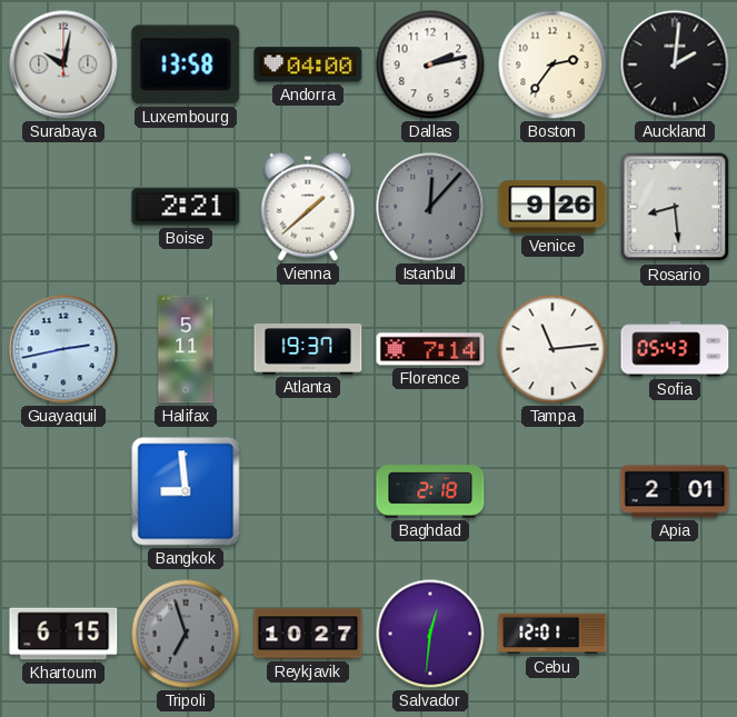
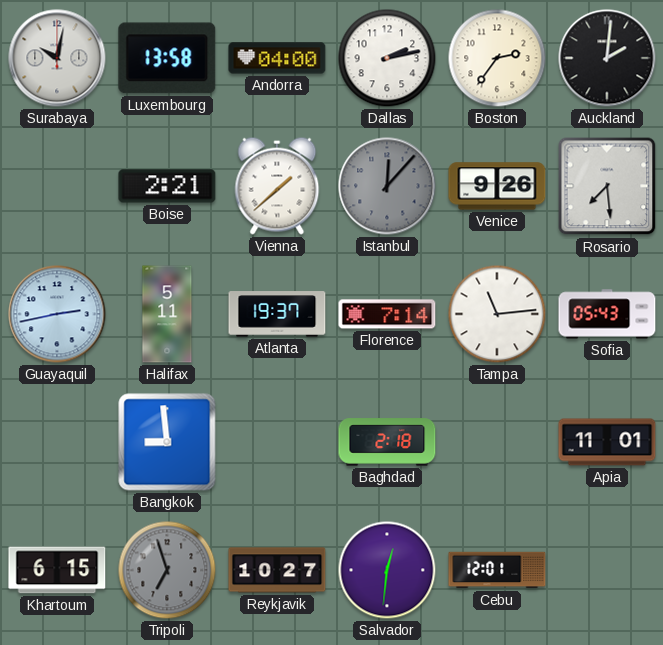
Rosario: 8:29 -> 7:29 (607, 186)
Apia: 2:01 -> 11:01 (607, 442)
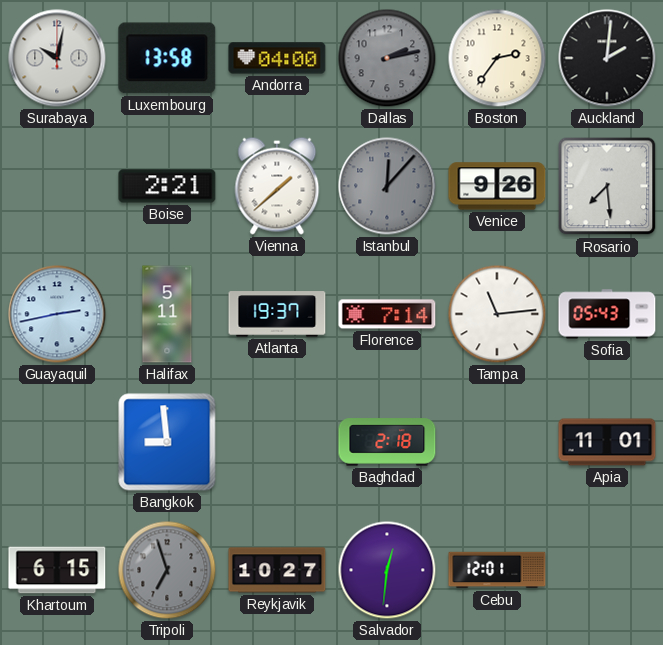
Dallas dial: white -> grey (387, 58)
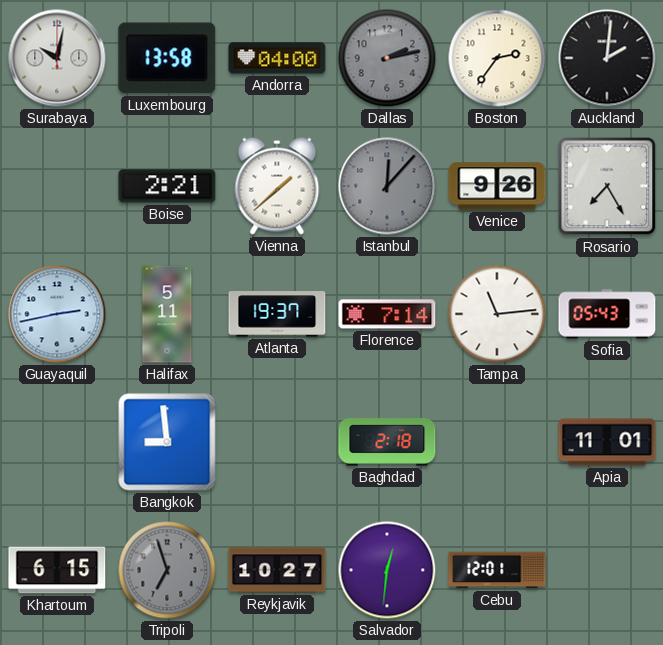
Rosario: 7:29 -> 7:25 (607, 186)
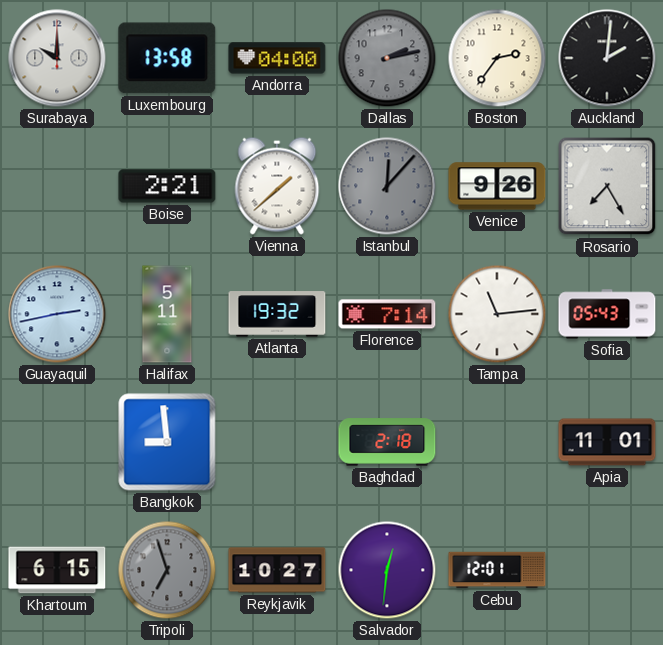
Surabaya: 10:02 -> 10:00 (57, 58)
Atlanta: 19:37 -> 19:32 (277, 314)
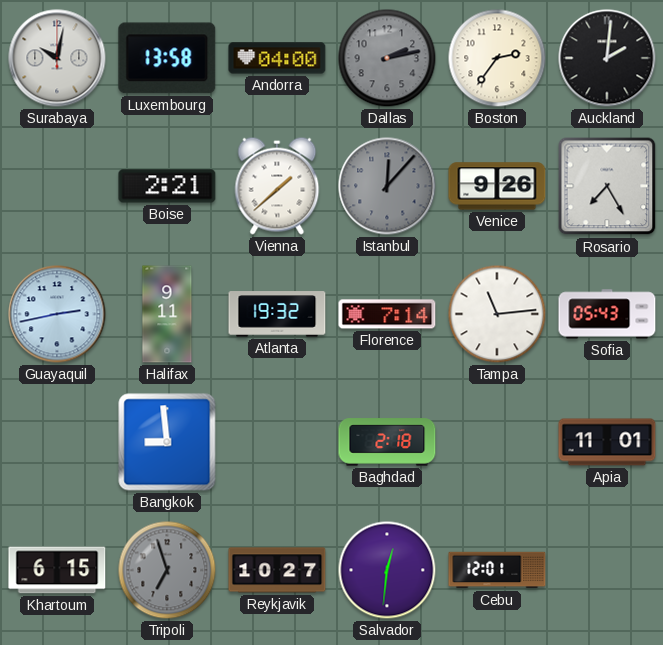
Surabaya: 10:00 -> 10:02 (57, 58)
Halifax: 5:11 -> 9:11 (167, 314)
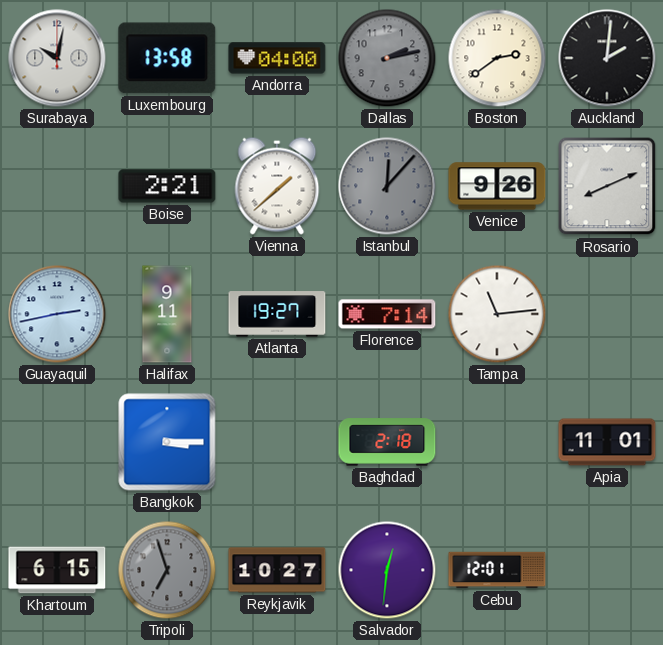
Boston: 2:36 -> 2:39 (497, 58)
Rosario: 7:25 -> 8:11 (607, 186)
Atlanta: 19:32 -> 19:27 (277, 314)
Sofia: 05:43 -> none (607, 314)
Bangkok: 8:59 -> 3:15 (167, 442)
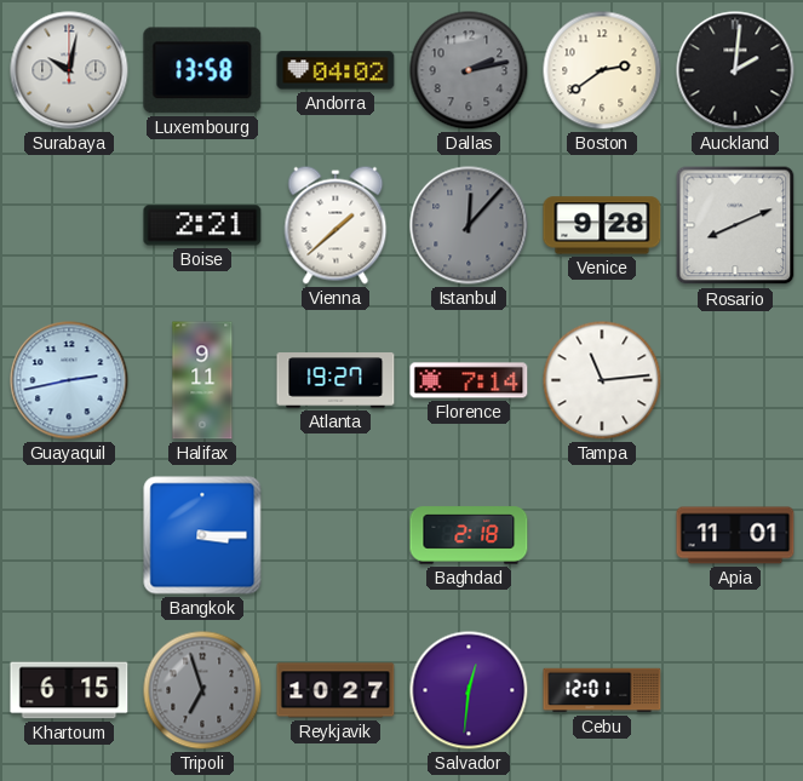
Andorra: 04:00 -> 04:02 (335, 70)
Venice: 9:26 -> 9:28 (602, 225)
